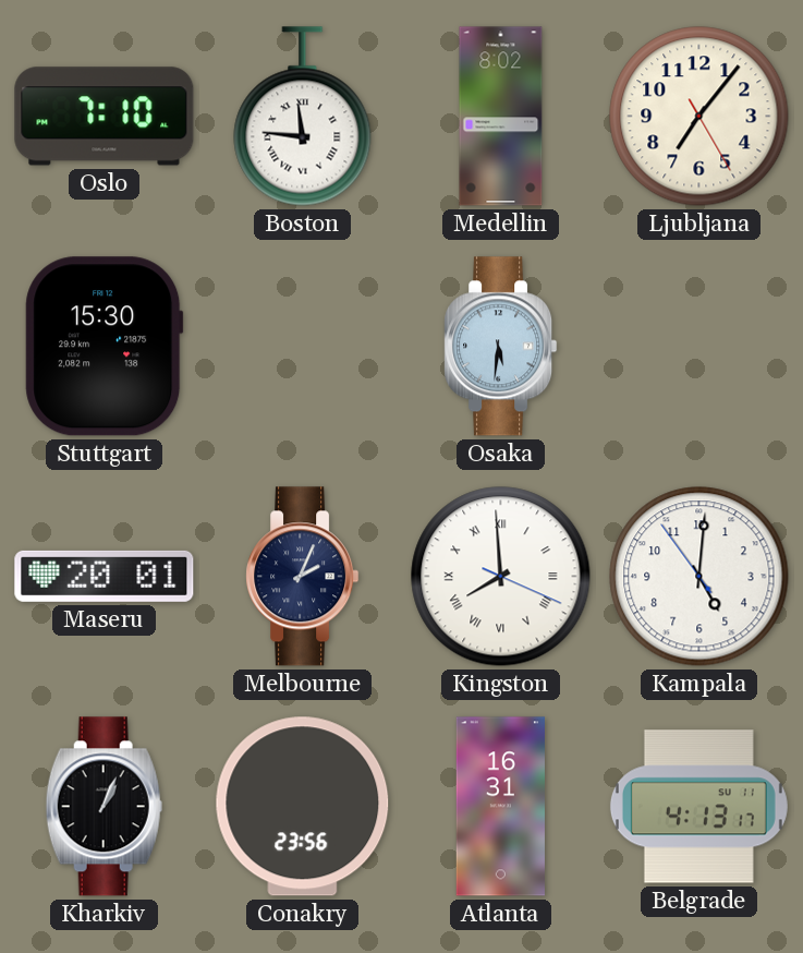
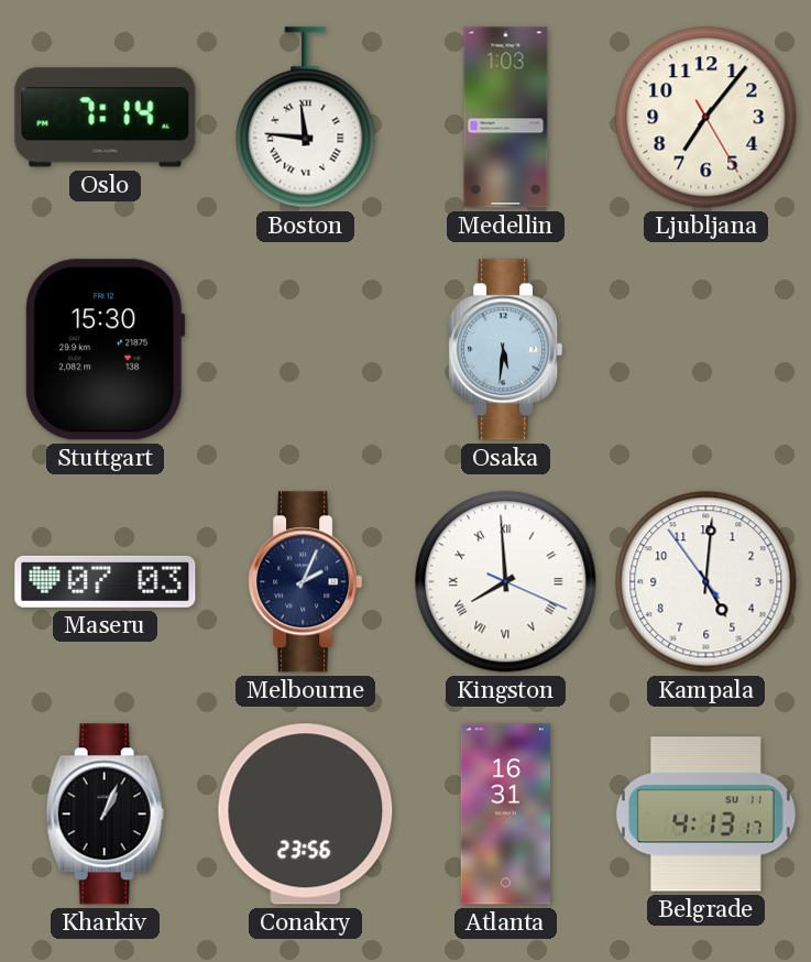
Oslo: 7:10 -> 7:14 (106, 118)
Medellin: 8:02 -> 1:03 (506, 118)
Maseru: 20:01 -> 07:03 (106, 581)
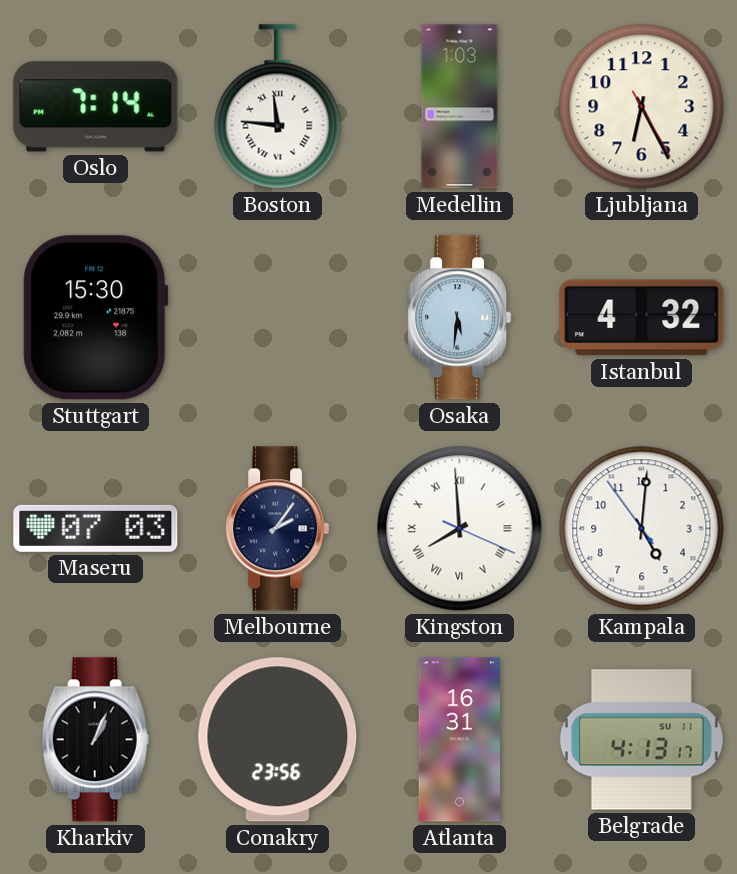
Ljubljana: 7:06 -> 6:25 (642, 107)
Istanbul: none -> 4:32 (642, 318)
Melbourne: 2:04 -> 2:06 (278, 529)
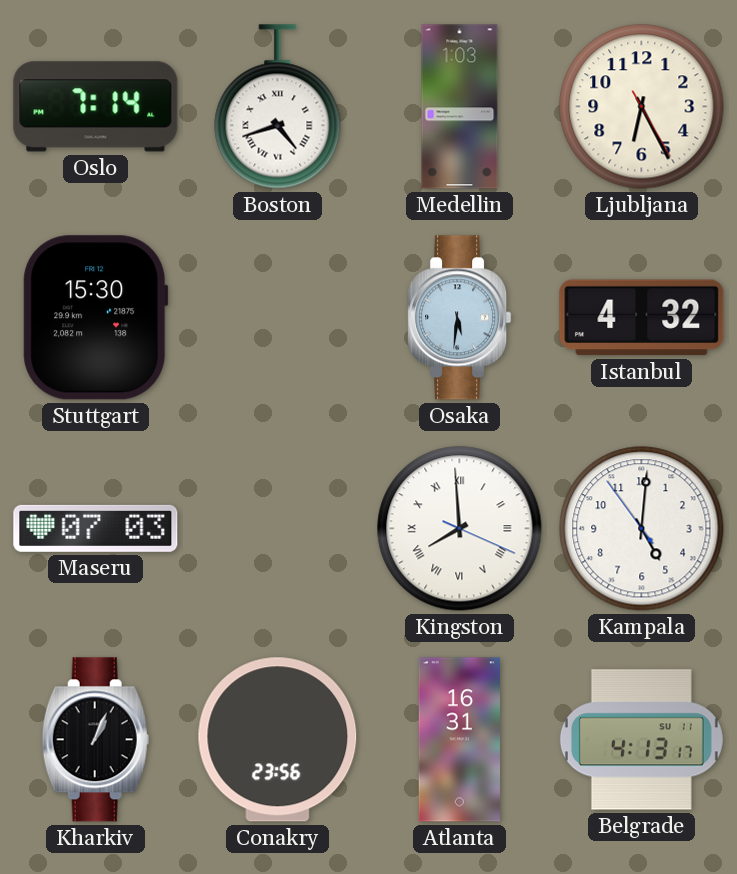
Boston: 11:46 -> 4:42 (278, 107)
Melbourne: 2:06 -> none (278, 529)
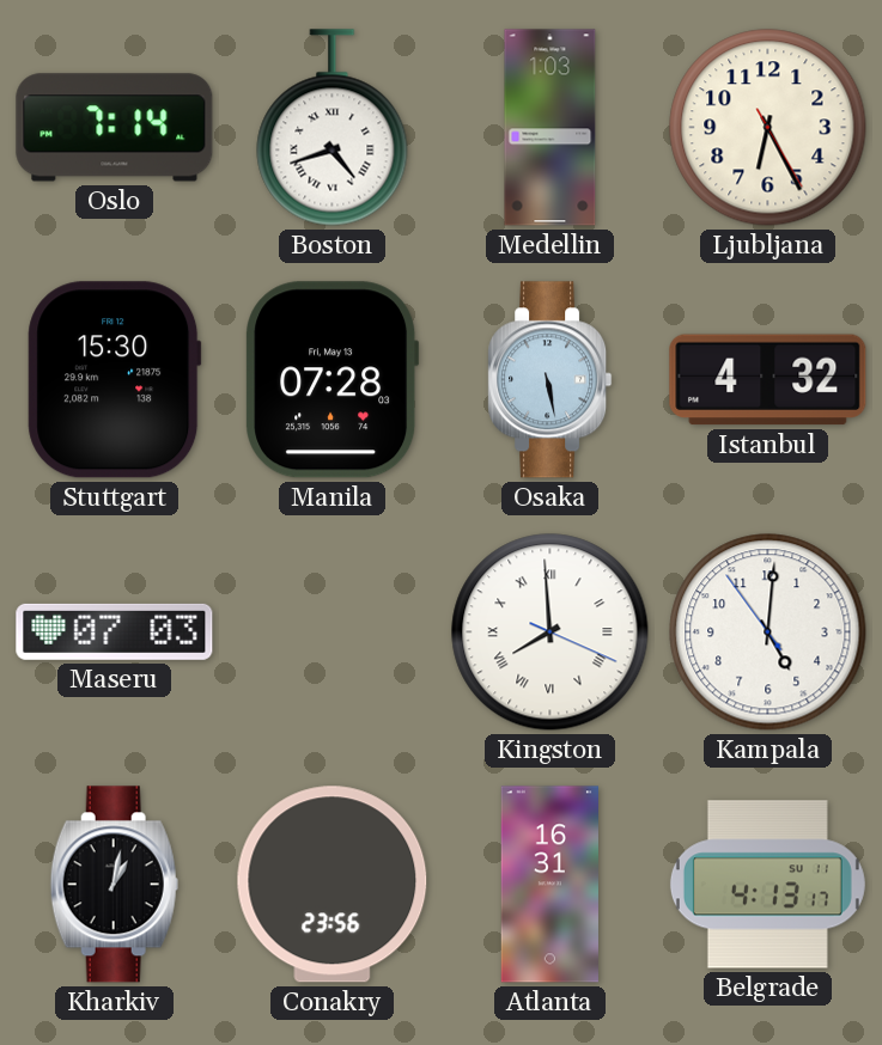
Manila: none -> 07:28 (333, 380)
Osaka: 5:31 -> 5:28 (551, 380)
Kharkiv: 1:04 -> 1:02 (114, 885)
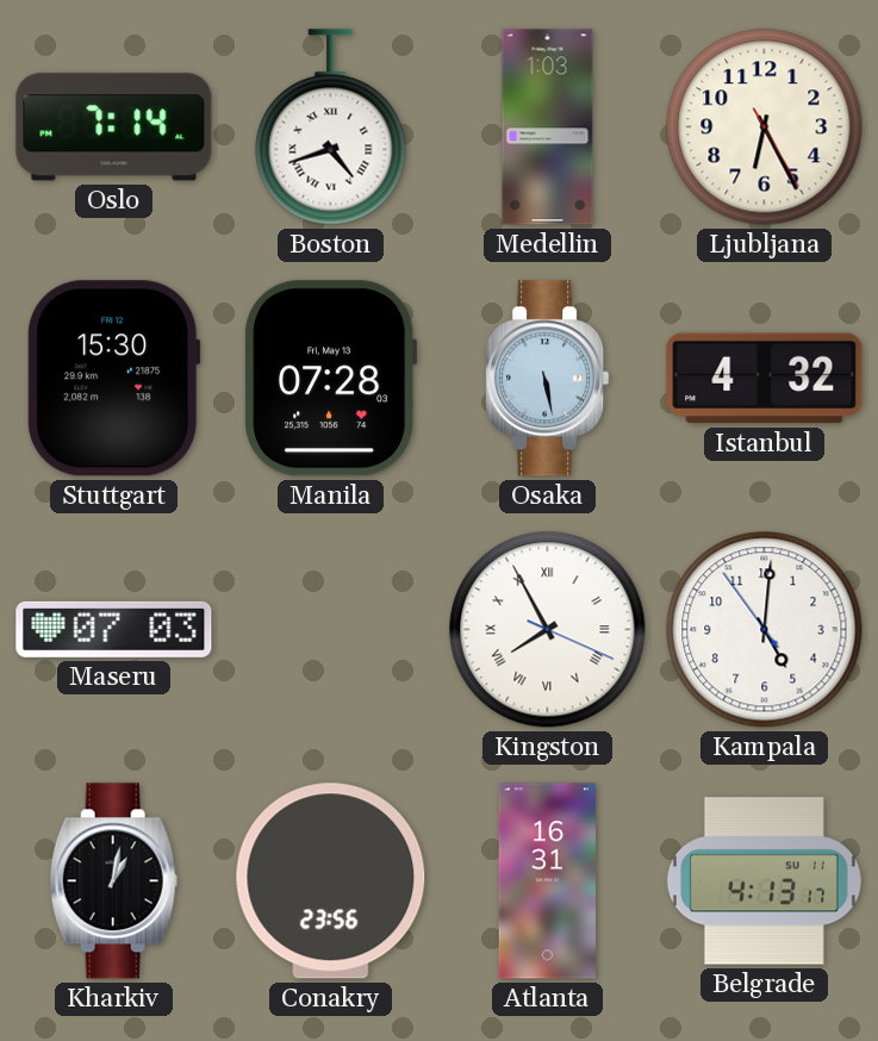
Kingston: 7:59 -> 7:55 (548, 630)
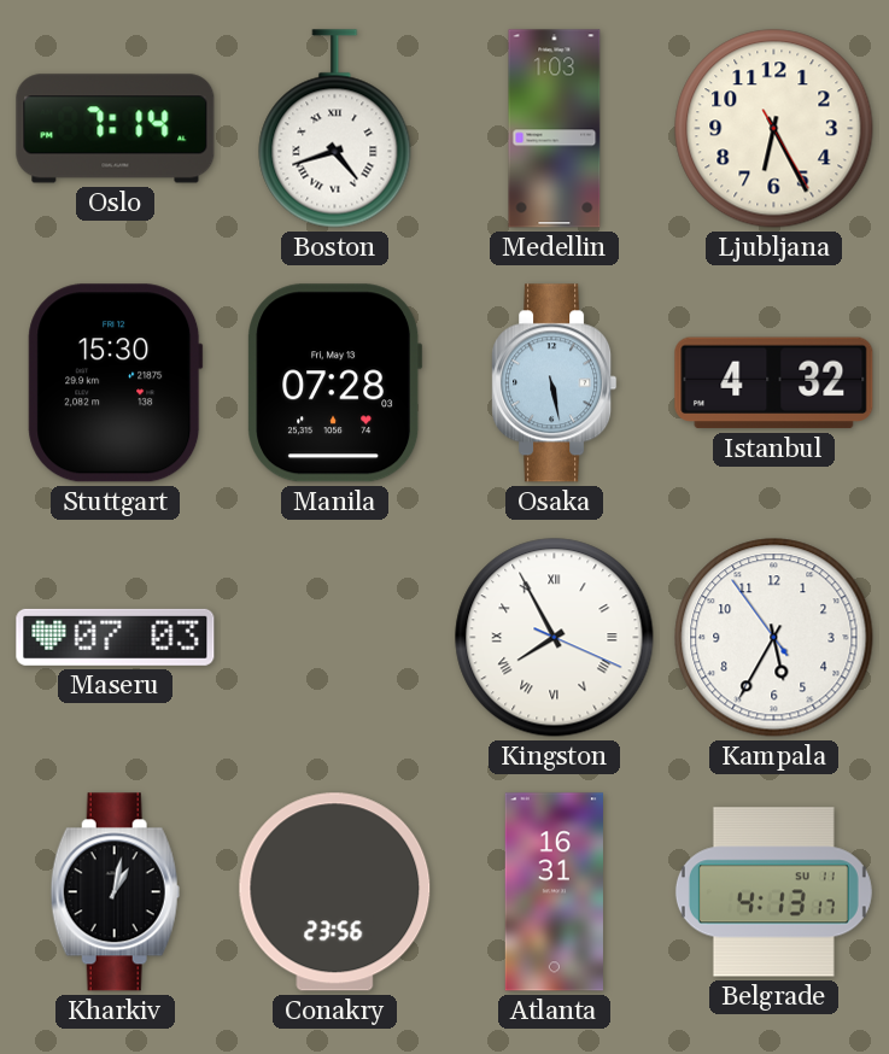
Kampala: 5:00 -> 5:34 (774, 638)
